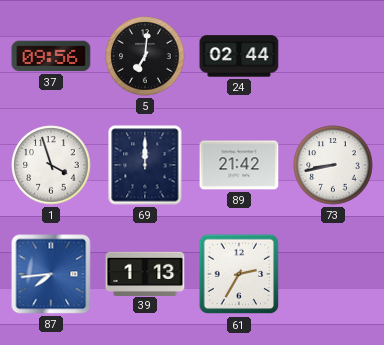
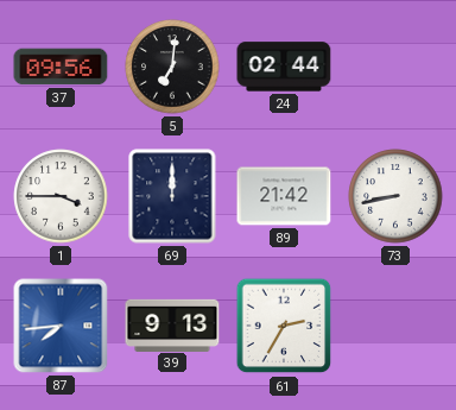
1: 3:57 -> 3:45 (61, 196)
39: 1:13 -> 9:13 (172, 324)
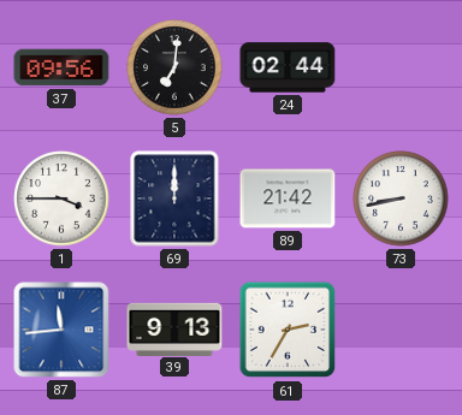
87: 7:44 -> 11:44 (61, 330)
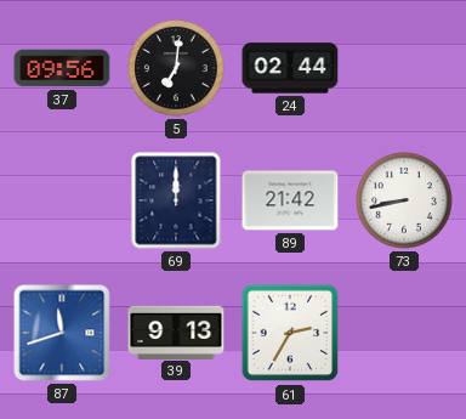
1: 3:45 -> none (61, 198)
87: 11:44 -> 11:42 (62, 333)
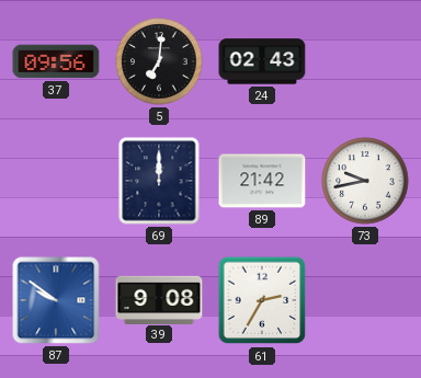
24: 02:44 -> 02:43 (262, 61)
73: 8:43 -> 9:43 (365, 181)
87: 11:42 -> 9:51 (56, 300)
39: 9:13 -> 9:08 (159, 299)
